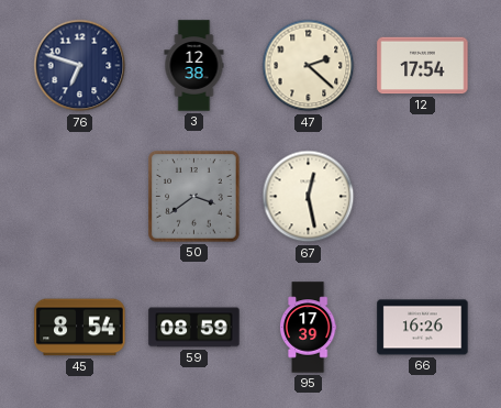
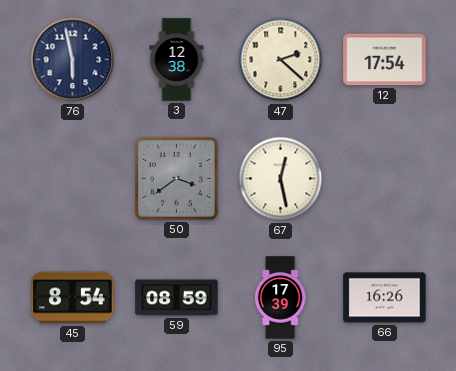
76: 6:48 -> 5:58 (73, 60)
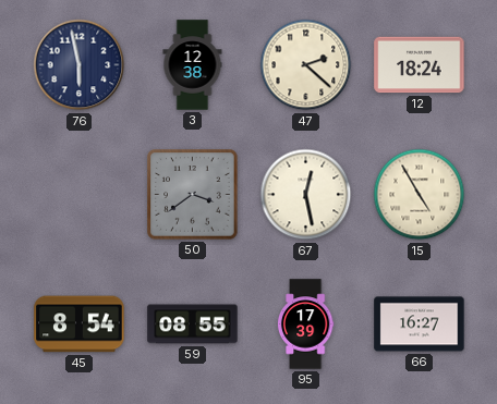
12: 17:54 -> 18:24 (420, 65)
15: none -> 4:55 (420, 195)
59: 08:59 -> 08:55 (193, 325)
66: 16:26 -> 16:27 (420, 325)
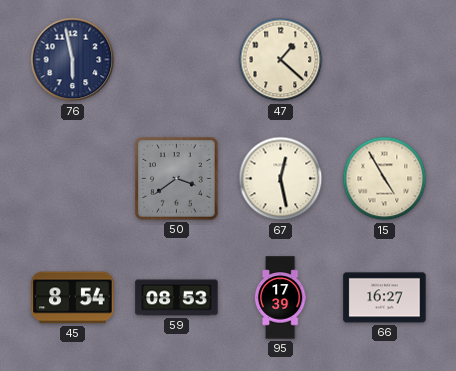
3: 12:38 -> none (193, 65)
47: 2:22 -> 1:22 (281, 60)
12: 18:24 -> none (420, 65)
59: 08:55 -> 08:53 (177, 298)
